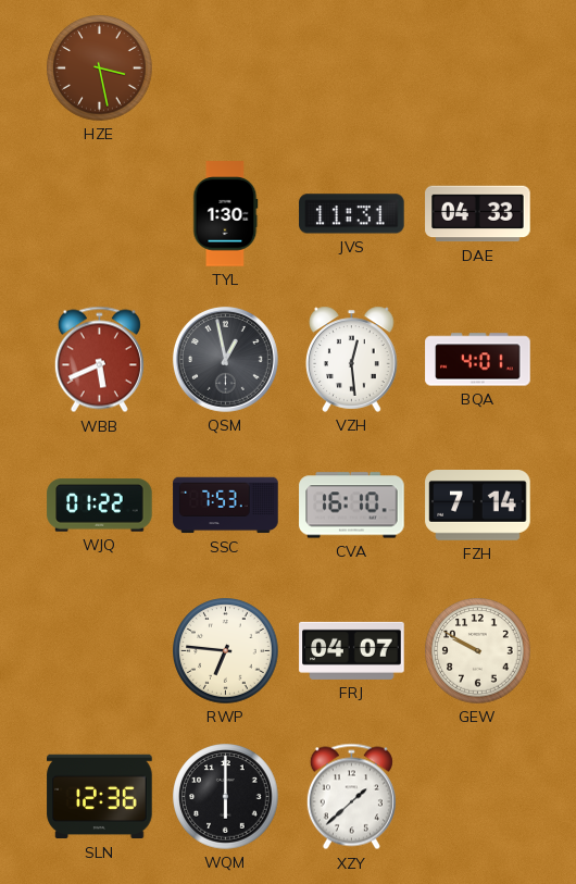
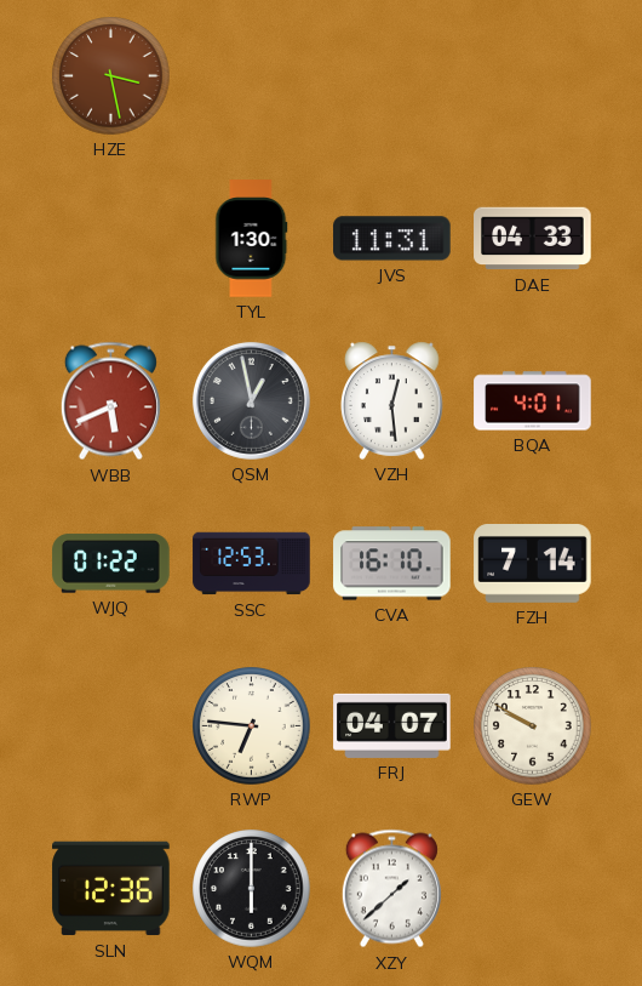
SSC: 7:53 -> 12:53 (252, 564)
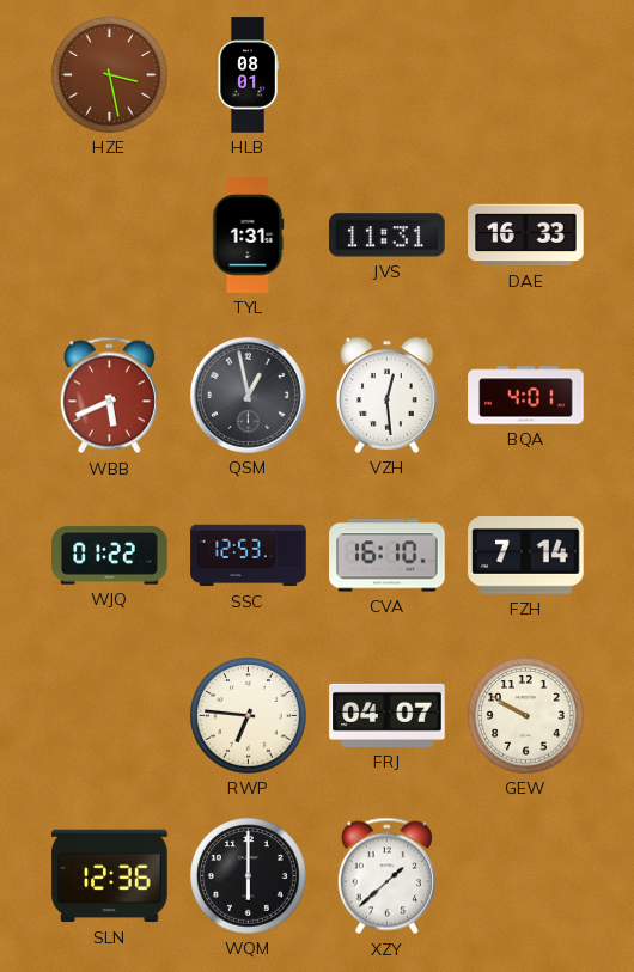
HLB: none -> 08:01 (248, 75)
TYL: 1:30 -> 1:31 (248, 236)
DAE: 04:33 -> 16:33 (526, 236)
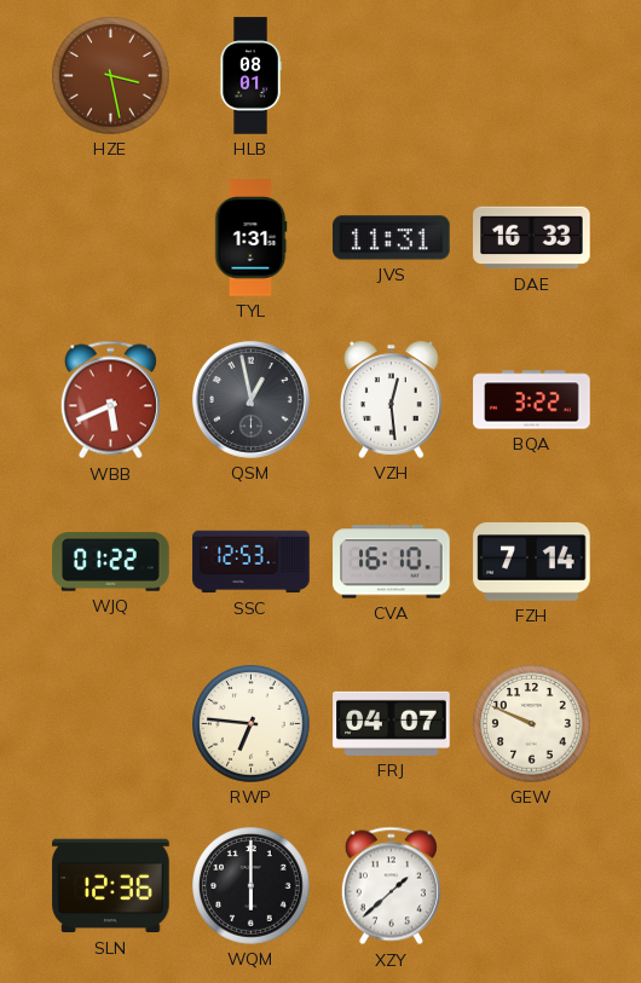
BQA: 4:01 -> 3:22 (532, 400)
GEW: 9:50 -> 9:49 (532, 724)
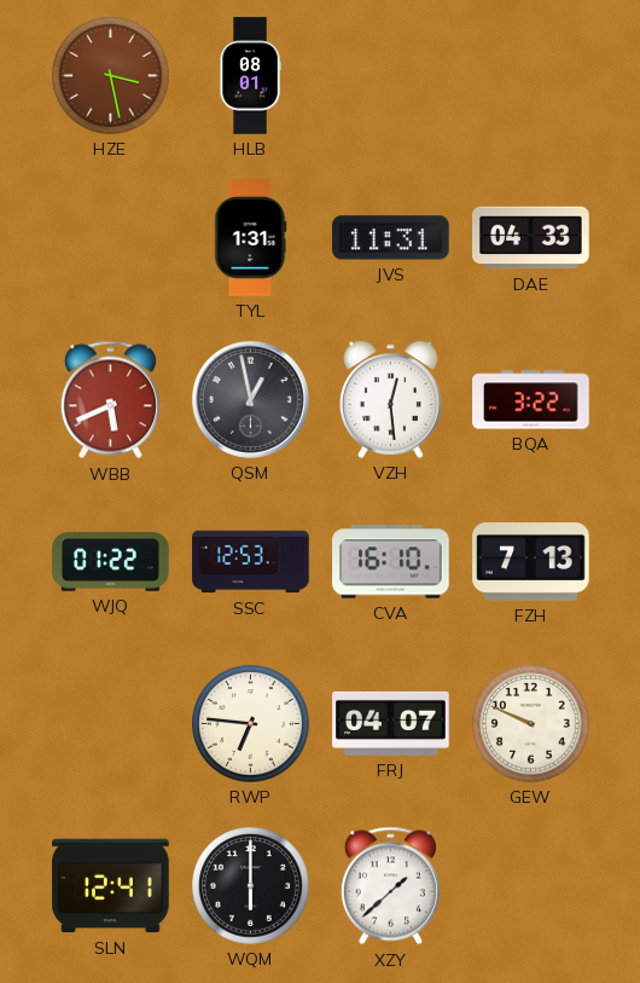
DAE: 16:33 -> 04:33 (531, 238)
FZH: 7:14 -> 7:13 (531, 562)
SLN: 12:36 -> 12:41 (111, 886)
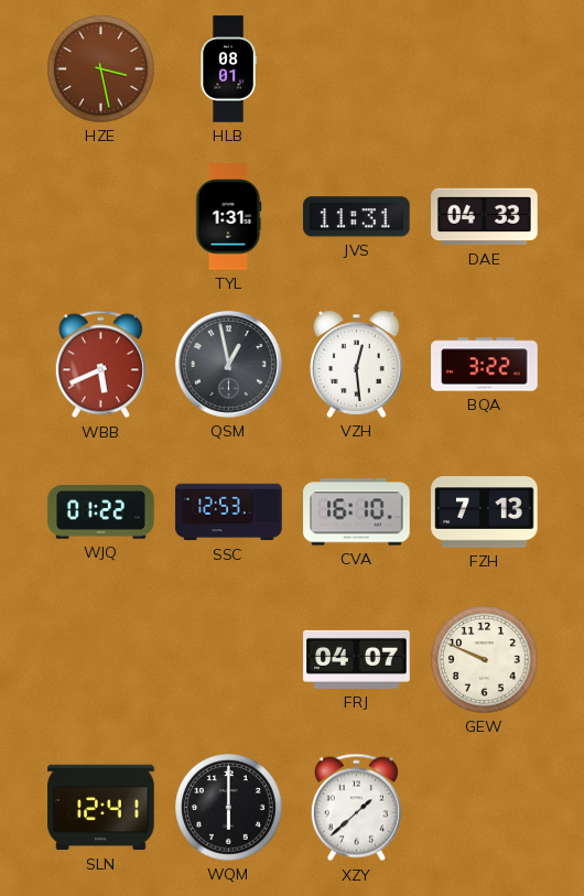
RWP: 6:46 -> none (251, 724)
